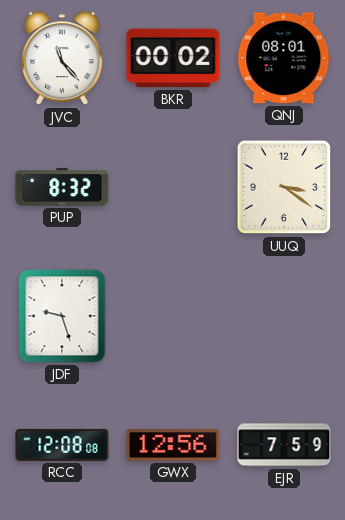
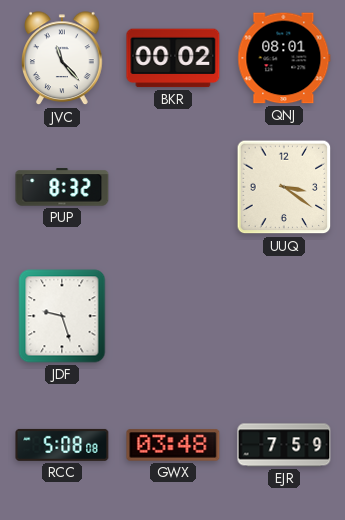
RCC: 12:08 -> 5:08 (62, 445)
GWX: 12:56 -> 03:48 (173, 445)
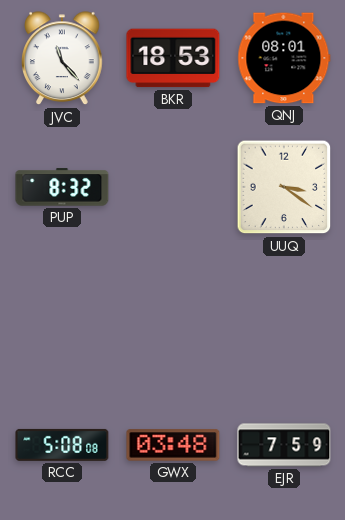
BKR: 00:02 -> 18:53 (173, 58)
JDF: 9:27 -> none (62, 316)
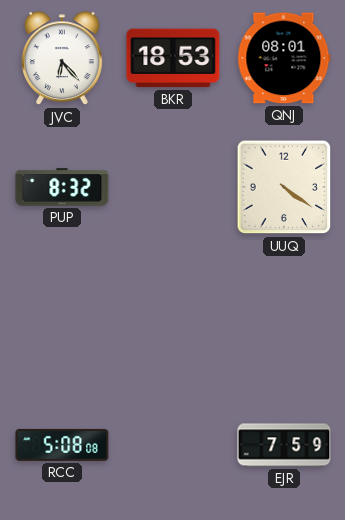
JVC: 11:23 -> 6:23 (63, 59)
UUQ: 3:21 -> 4:21 (284, 187)
GWX: 03:48 -> none (173, 445)
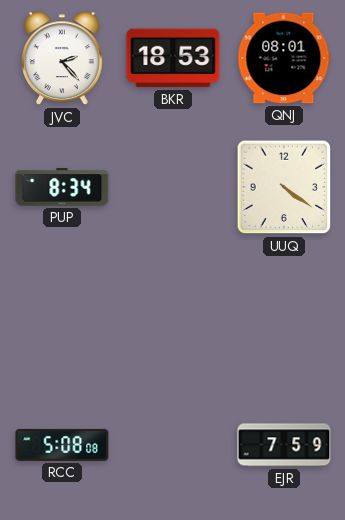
JVC: 6:23 -> 2:23 (63, 59)
PUP: 8:32 -> 8:34 (62, 187)
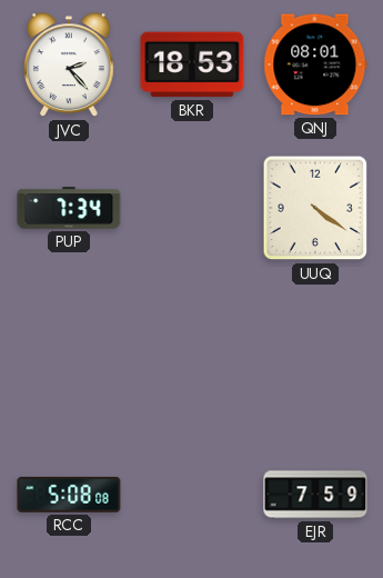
PUP: 8:34 -> 7:34 (69, 208)
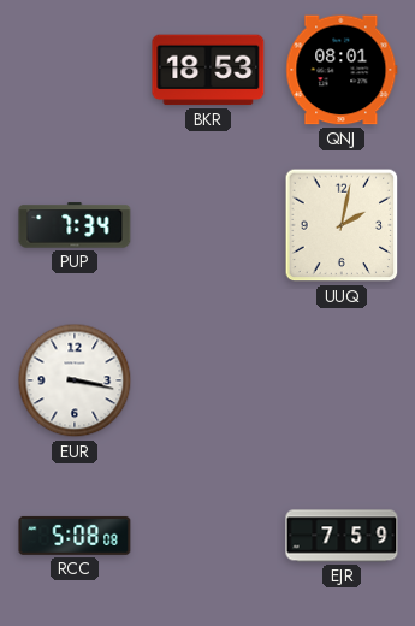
JVC: 2:23 -> none (70, 66)
UUQ: 4:21 -> 2:02 (342, 225)
EUR: none -> 3:17 (75, 380)
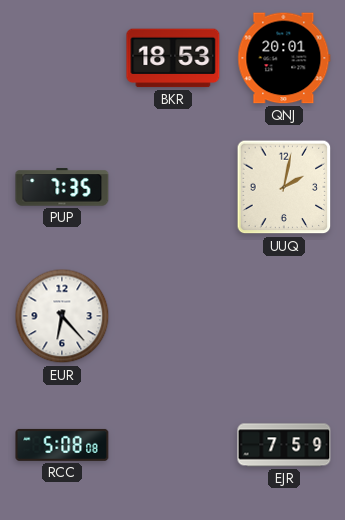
QNJ: 08:01 -> 20:01 (284, 58)
PUP: 7:34 -> 7:35 (62, 187)
EUR: 3:17 -> 6:23 (62, 316)
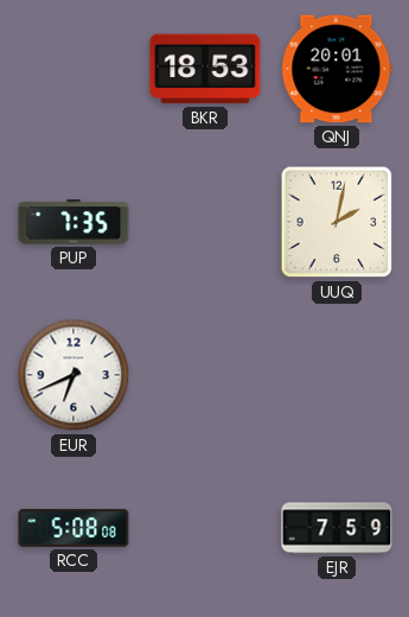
EUR: 6:23 -> 6:41 (74, 375)
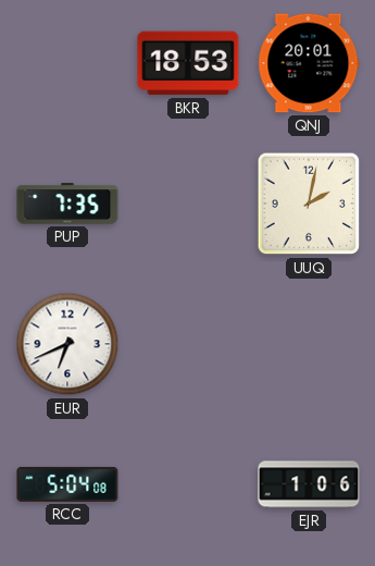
RCC: 5:08 -> 5:04 (67, 484)
EJR: 7:59 -> 1:06 (309, 484)
